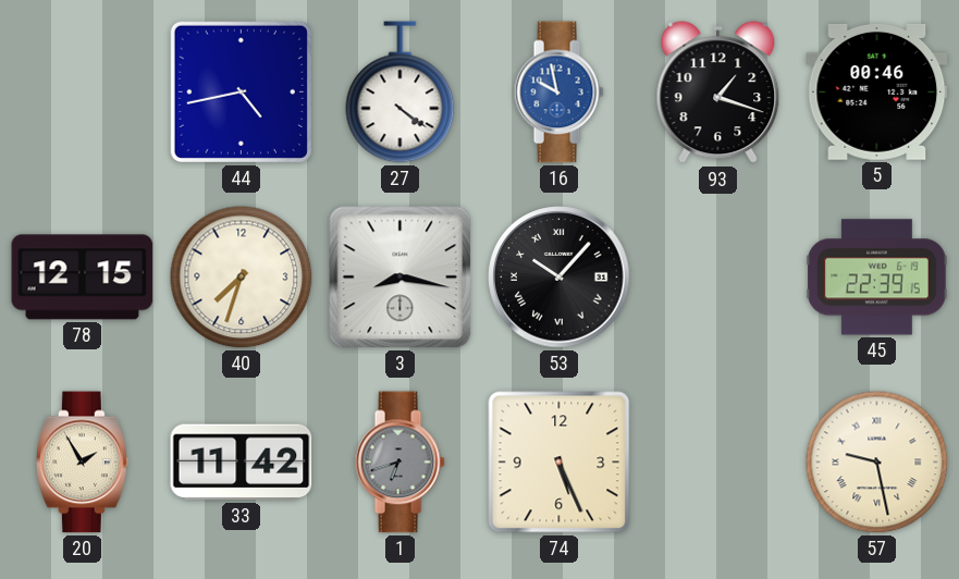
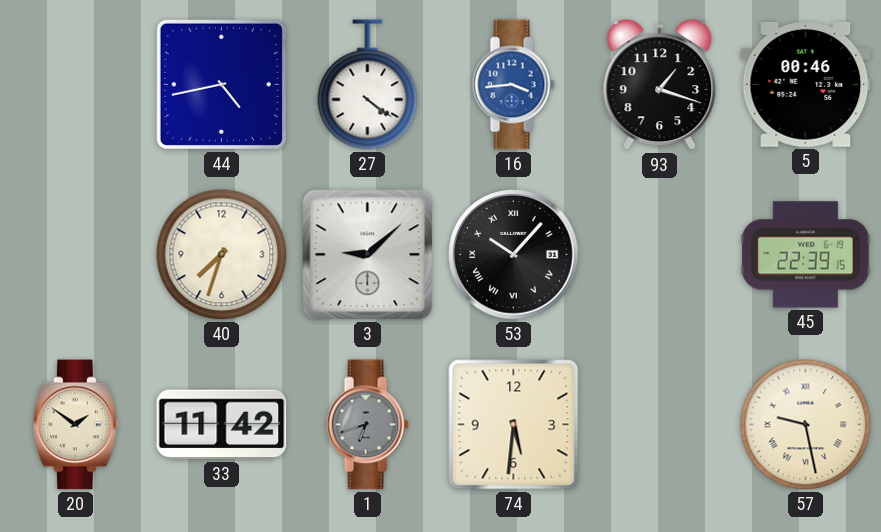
16: 9:58 -> 3:44 (513, 85)
78: 12:15 -> none (83, 278)
3: 8:17 -> 9:08 (368, 255)
20: 1:55 -> 1:51 (76, 425)
74: 5:26 -> 5:31 (514, 425)
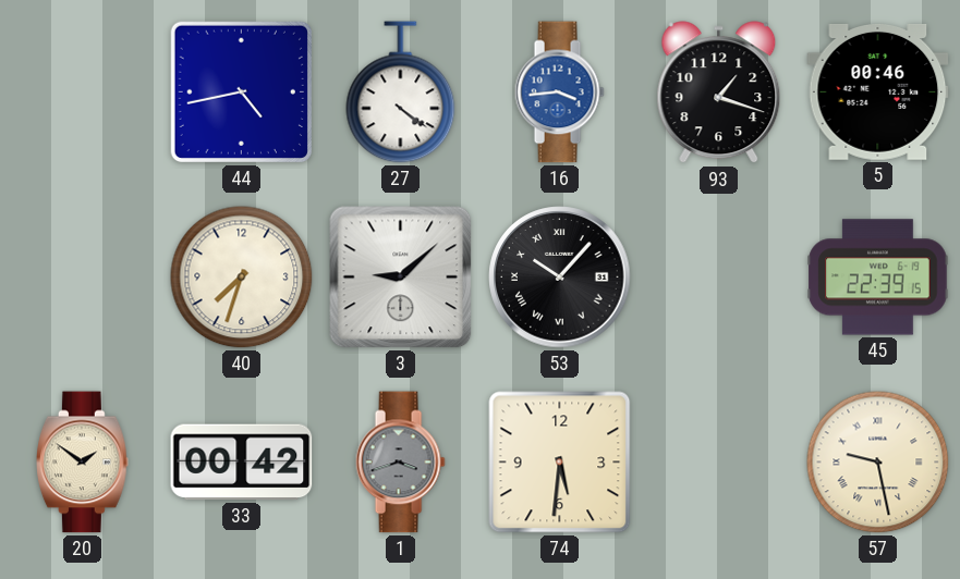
33: 11:42 -> 00:42 (242, 463)
1: 6:42 -> 3:42 (400, 463)
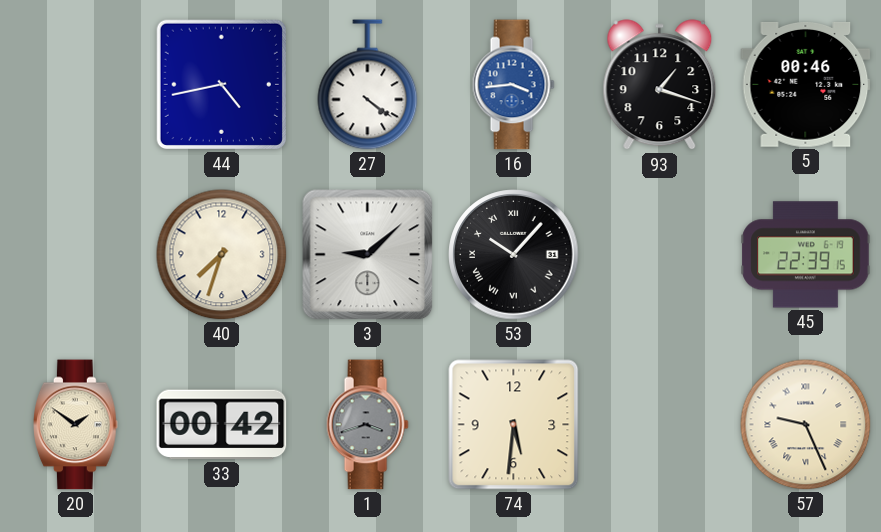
57: 9:28 -> 9:26 (806, 425)
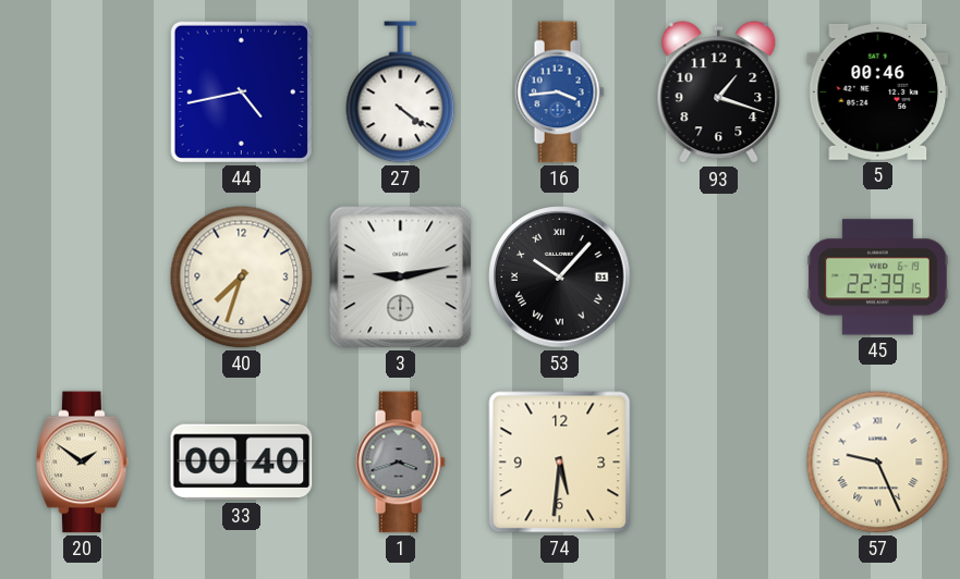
3: 9:08 -> 9:13 (401, 278)
33: 00:42 -> 00:40 (242, 463)
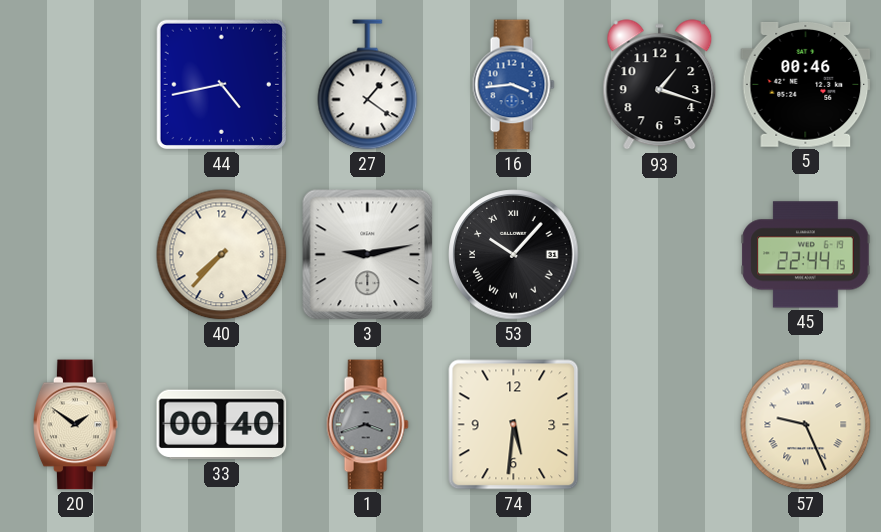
27: 4:21 -> 1:21 (368, 85)
40: 7:33 -> 7:37 (222, 255)
45: 22:39 -> 22:44 (806, 255)
